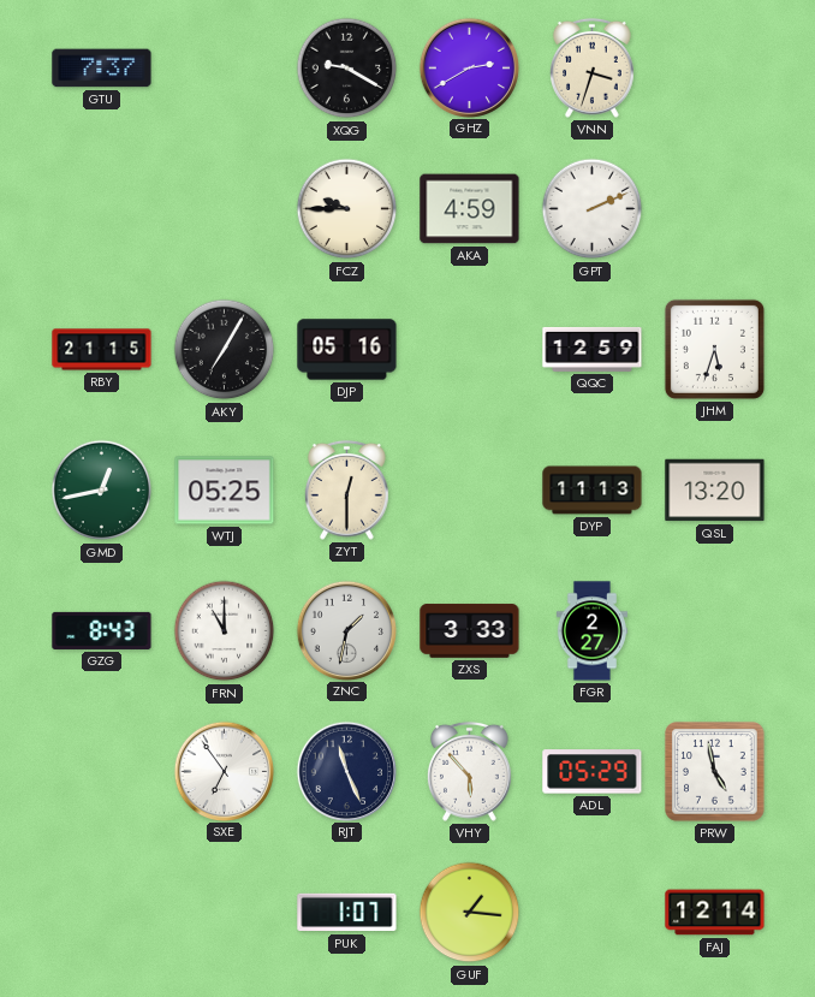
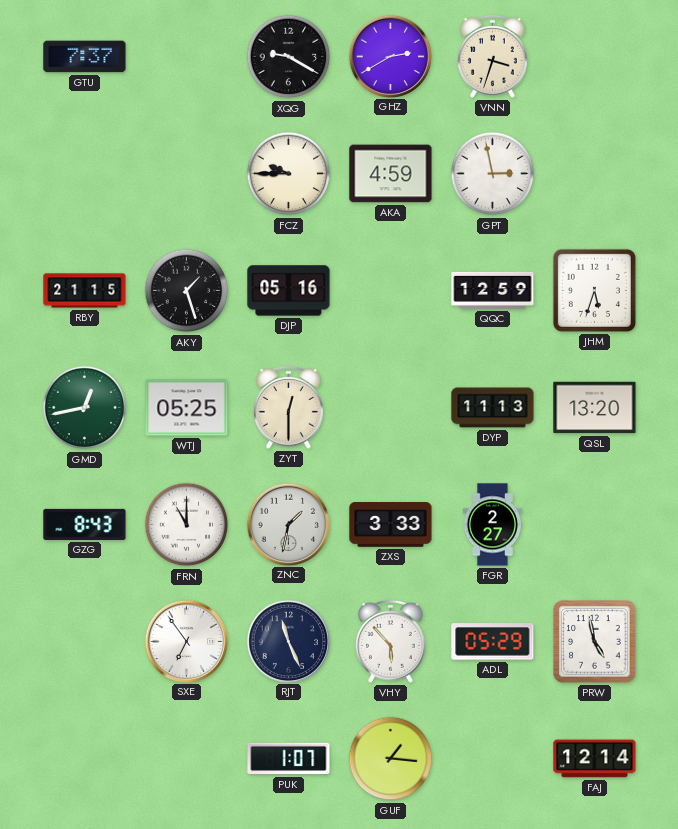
GPT: 2:11 -> 2:58 (493, 174)
AKY: 7:05 -> 1:27 (187, 291)
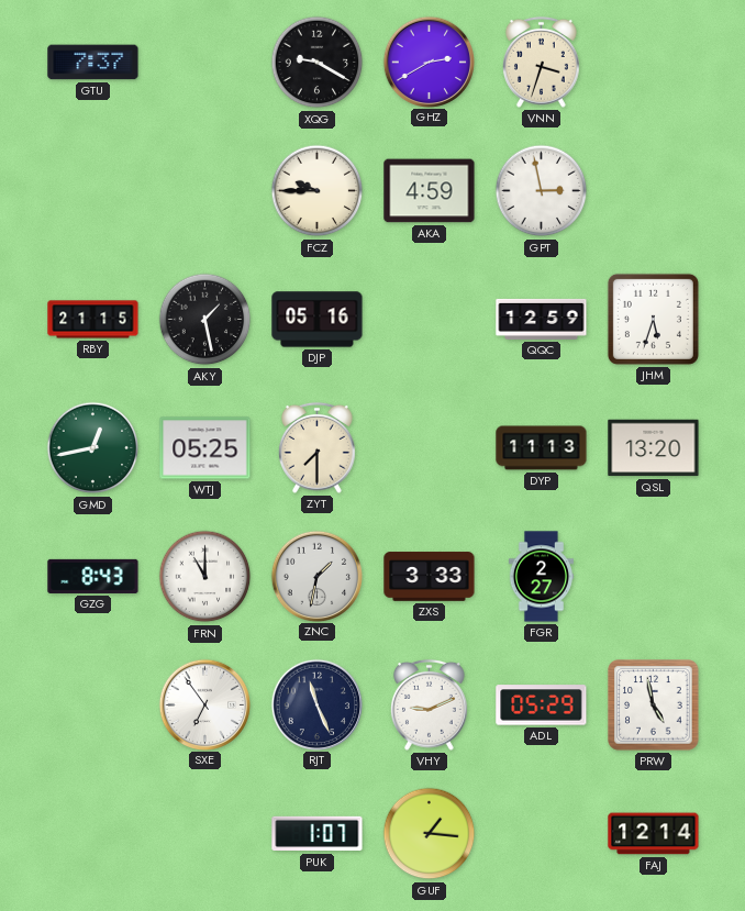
AKY: 1:27 -> 1:28 (205, 320)
ZYT: 12:30 -> 7:30 (318, 447)
VHY: 5:53 -> 9:11 (430, 704)
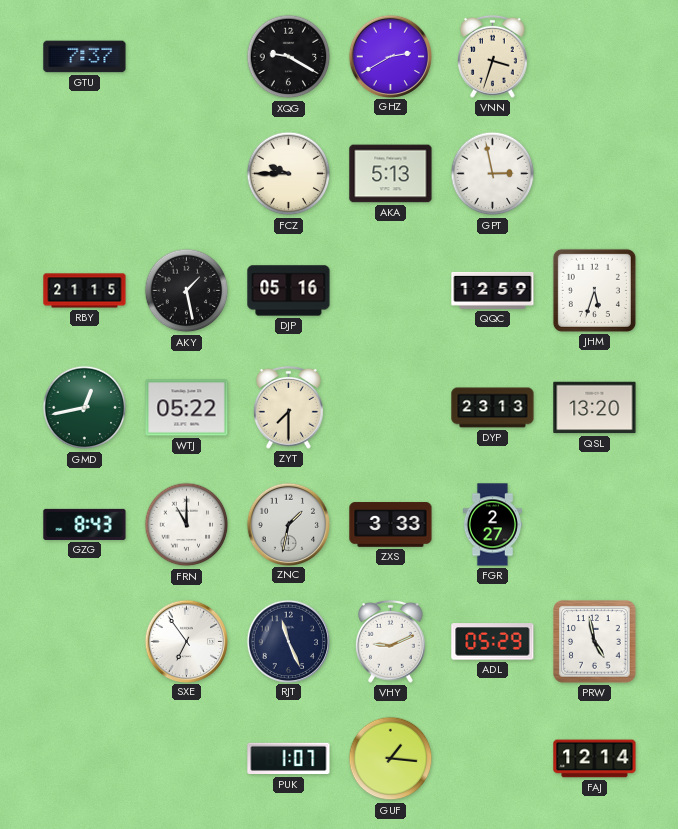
AKA: 4:59 -> 5:13 (391, 174)
WTJ: 05:25 -> 05:22 (187, 408)
DYP: 11:13 -> 23:13 (493, 408)
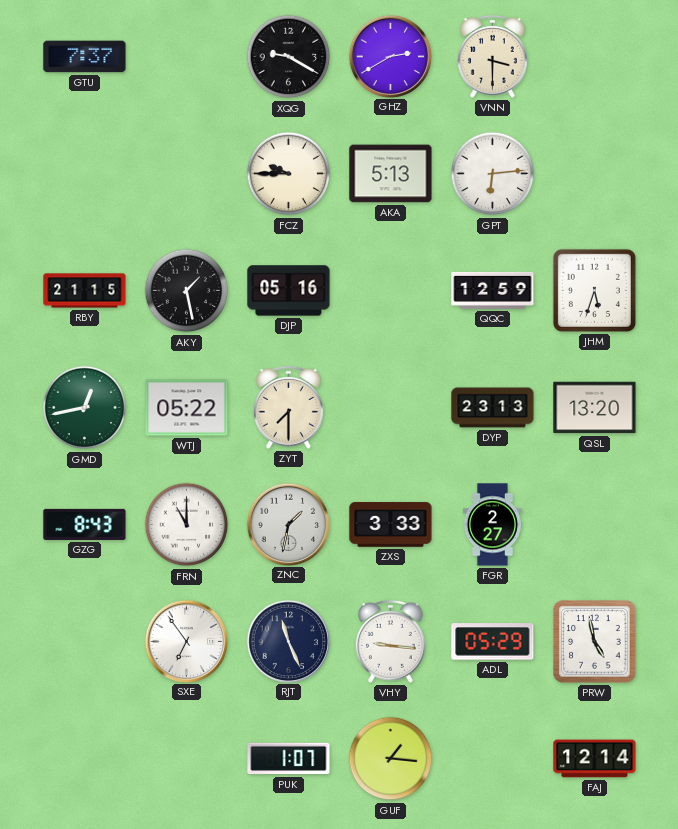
VNN: 3:33 -> 3:30 (493, 56)
GPT: 2:58 -> 6:14 (493, 174)
VHY: 9:11 -> 9:16 (391, 641)
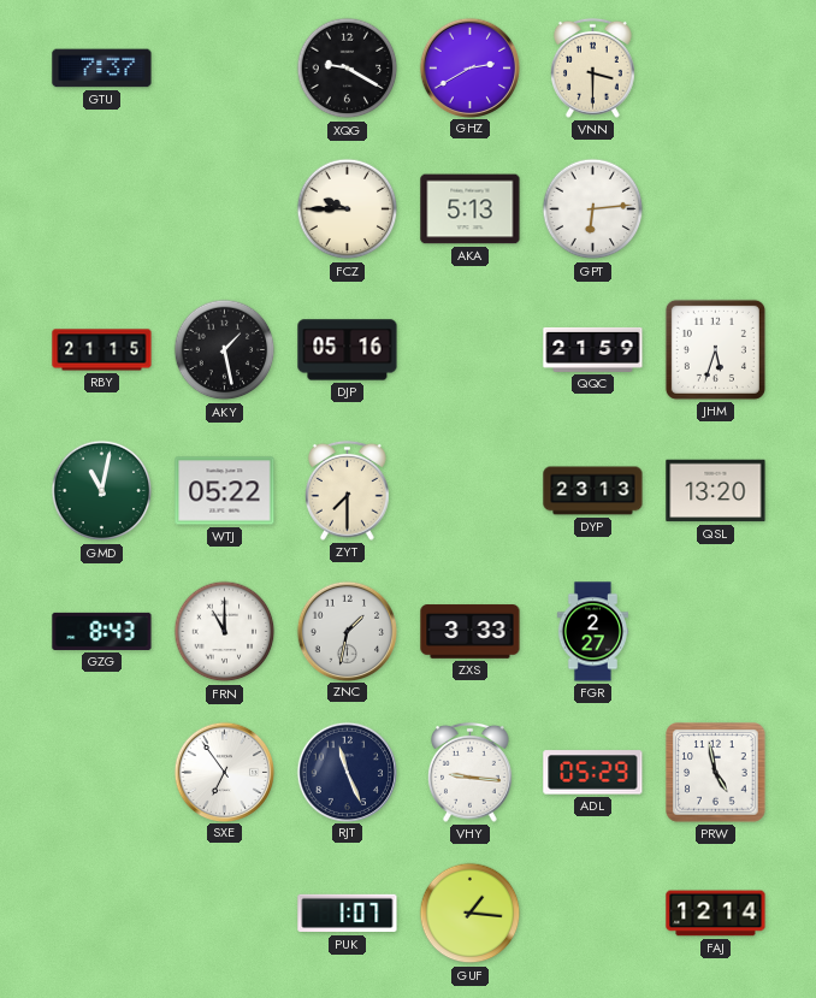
QQC: 12:59 -> 21:59 (593, 349)
GMD: 12:43 -> 11:02 (102, 491)
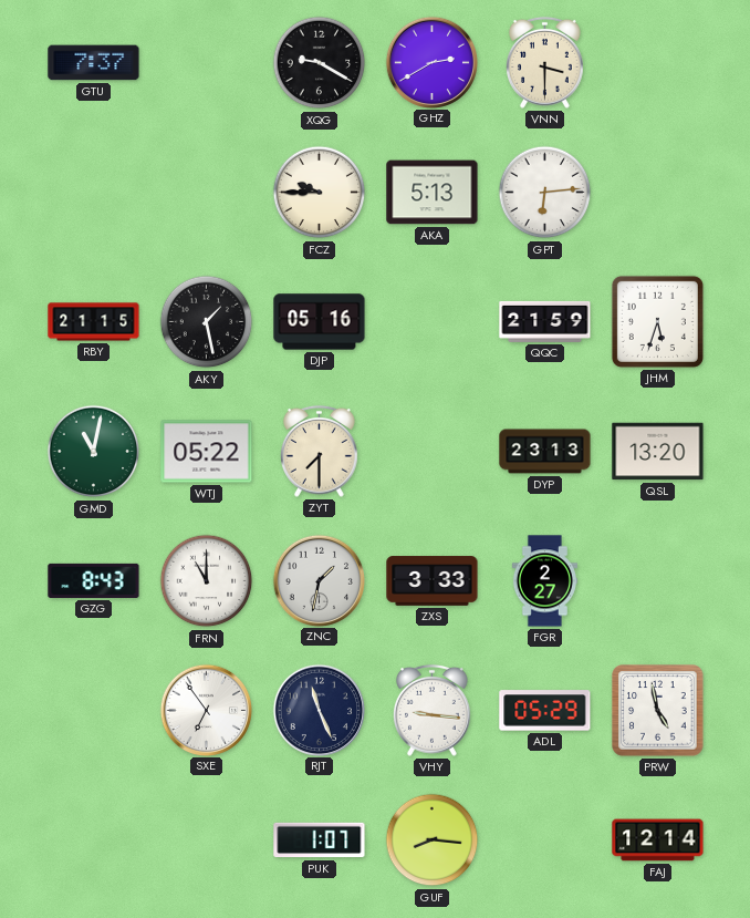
GUF: 1:16 -> 8:16 (433, 840)
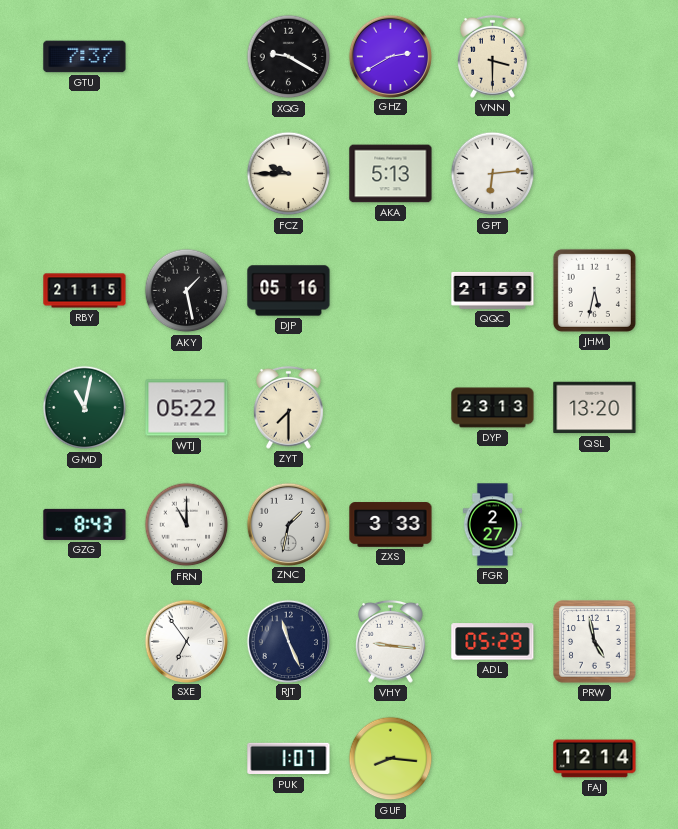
JHM: 5:33 -> 5:32 (594, 290)
